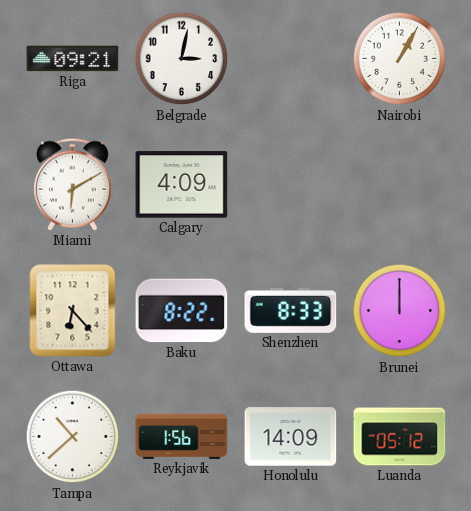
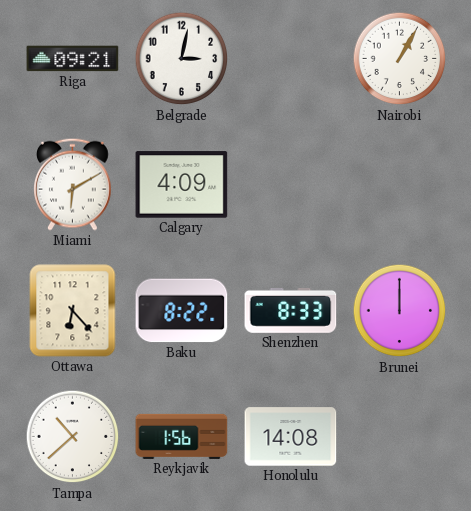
Honolulu: 14:09 -> 14:08 (291, 437)
Luanda: 05:12 -> none (400, 437)
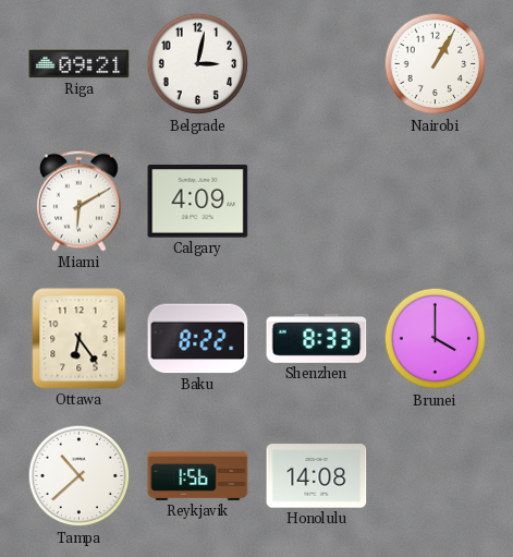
Ottawa: 6:23 -> 6:24 (80, 339)
Brunei: 12:00 -> 4:00 (436, 339)
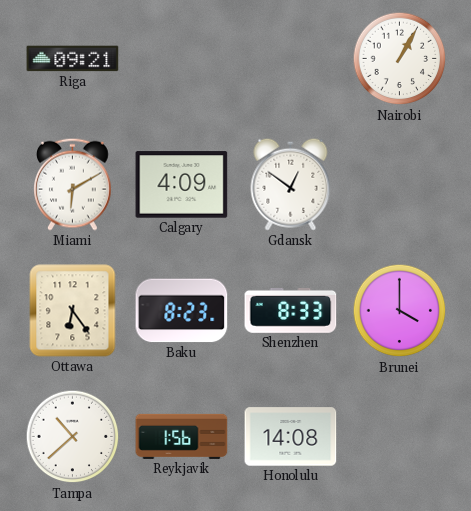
Belgrade: 3:02 -> none (198, 64)
Gdansk: none -> 12:51 (291, 184)
Baku: 8:22 -> 8:23 (182, 311)
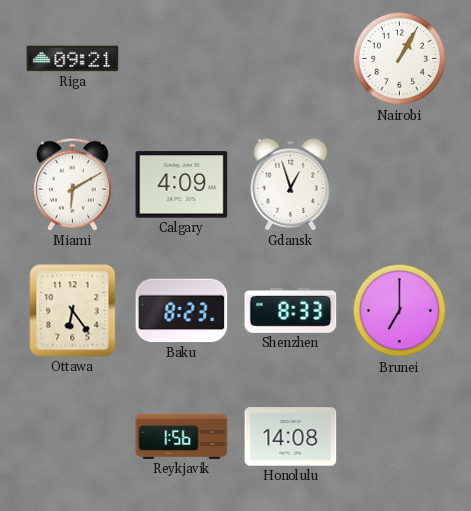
Gdansk: 12:51 -> 12:57 (291, 184)
Brunei: 4:00 -> 7:00 (400, 311)
Tampa: 10:38 -> none (73, 437)
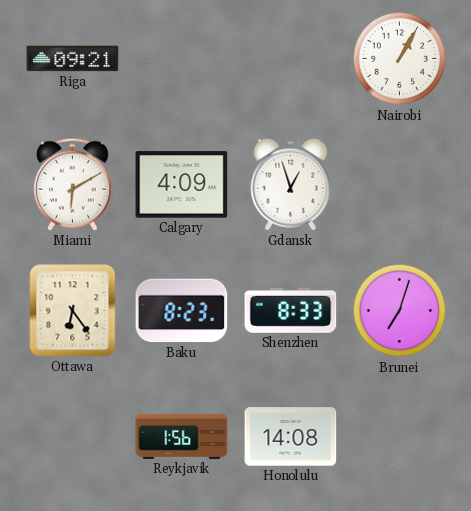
Brunei: 7:00 -> 7:03 (400, 311)
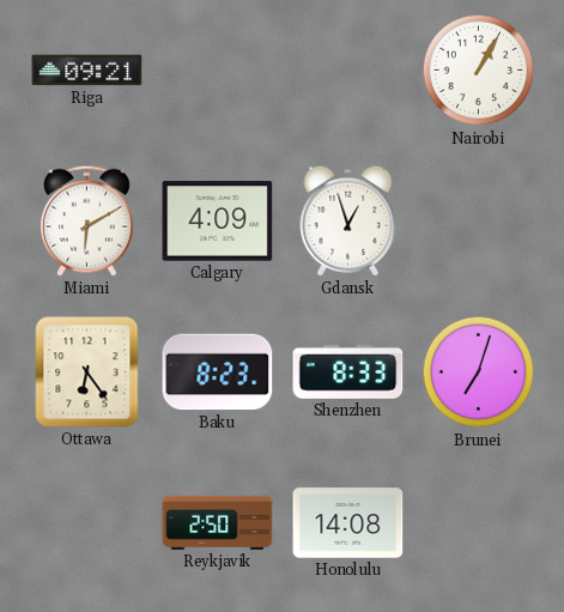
Reykjavik: 1:56 -> 2:50 (218, 522)
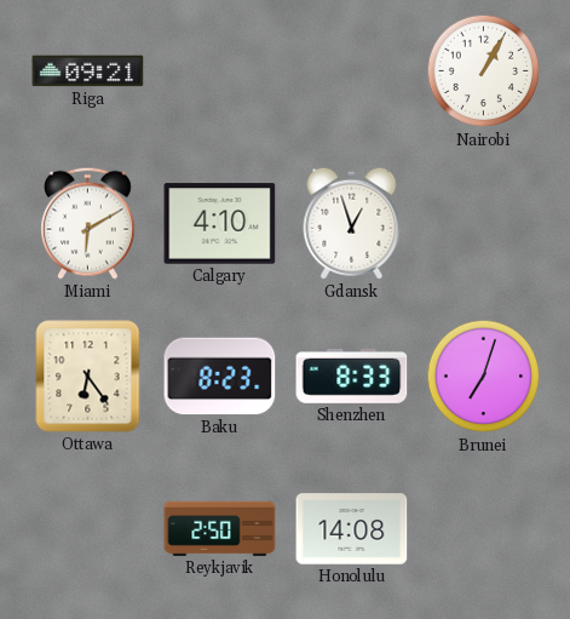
Calgary: 4:09 -> 4:10 (220, 224)
